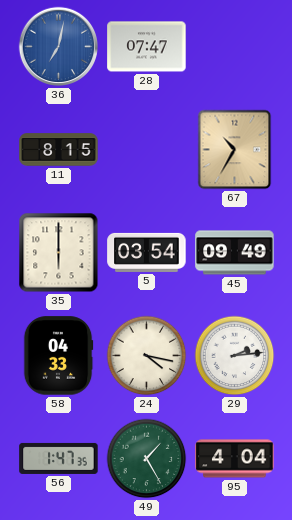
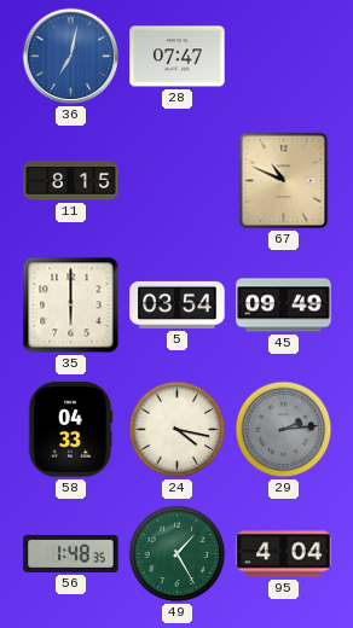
67: 10:35 -> 10:49 (284, 181)
29 dial: white -> grey (284, 430)
56: 1:47 -> 1:48 (71, 553)
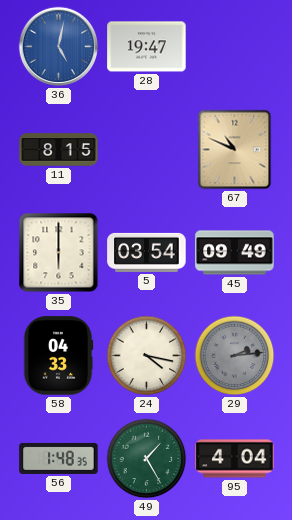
36: 7:02 -> 5:02 (59, 47)
28: 07:47 -> 19:47 (147, 47)
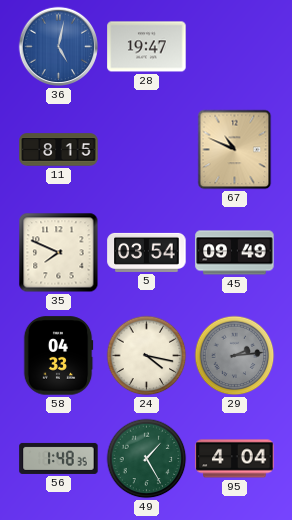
35: 6:00 -> 7:49 (59, 253)
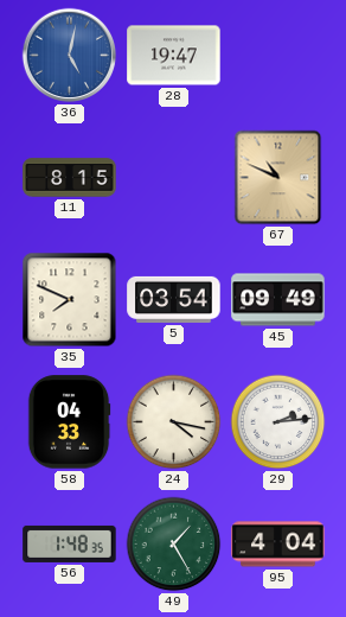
29 dial: grey -> white (278, 422)
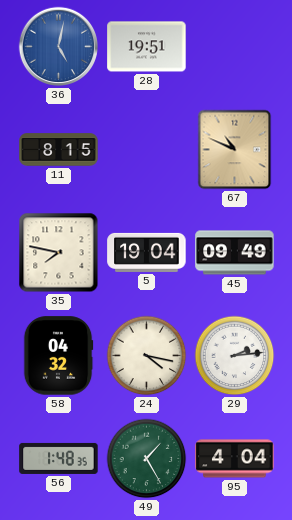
28: 19:47 -> 19:51 (147, 47)
35: 7:49 -> 7:47 (59, 253)
5: 03:54 -> 19:04 (147, 252)
58: 04:33 -> 04:32 (58, 356)
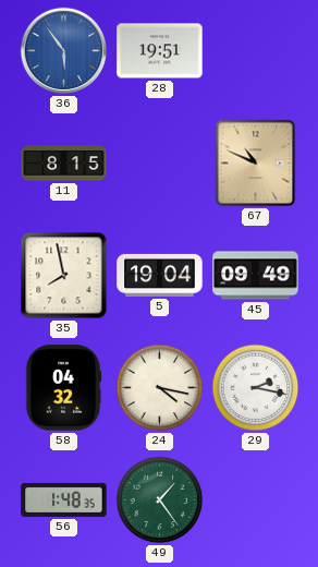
36: 5:02 -> 5:54 (64, 51)
35: 7:47 -> 7:58 (64, 276)
29: 2:14 -> 2:17 (256, 388)
49: 1:25 -> 1:24 (160, 500)
95: 4:04 -> none (235, 459)
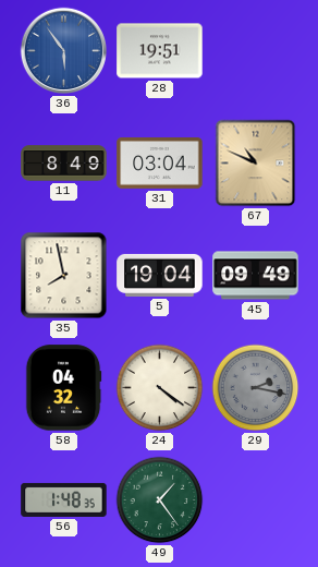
11: 8:15 -> 8:49 (64, 164)
31: none -> 03:04 (160, 164)
24: 4:17 -> 4:21 (160, 388)
29 dial: white -> grey (256, 388)
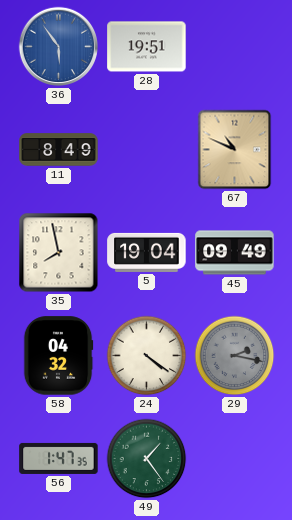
31: 03:04 -> none (160, 164)
56: 1:48 -> 1:47 (59, 458)
